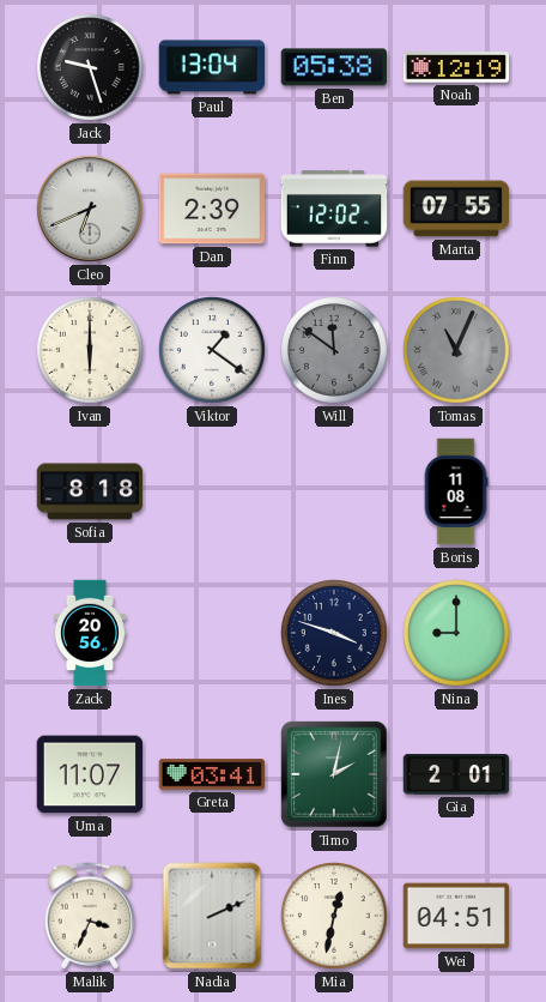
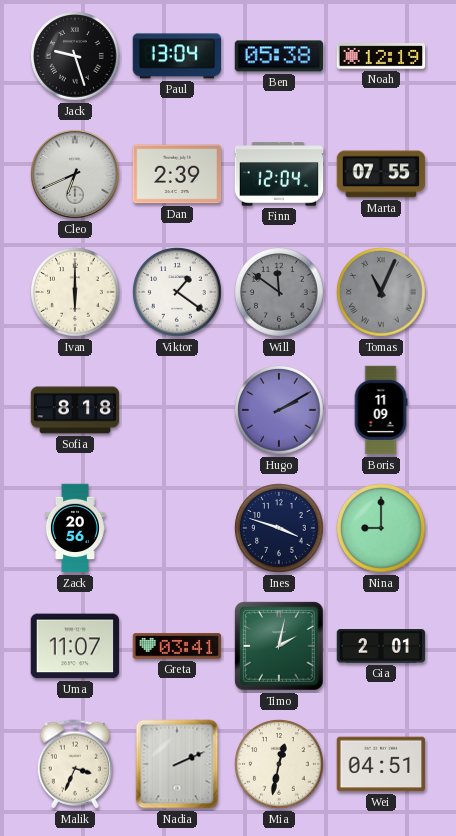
Finn: 12:02 -> 12:04 (279, 174)
Hugo: none -> 2:10 (279, 410)
Boris: 11:08 -> 11:09 (381, 410)
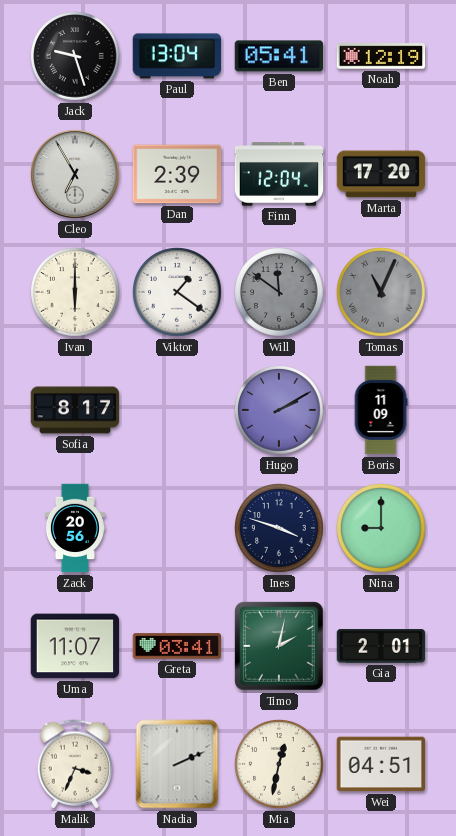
Ben: 05:38 -> 05:41 (278, 56)
Cleo: 6:41 -> 6:55 (75, 174)
Marta: 07:55 -> 17:20 (381, 174)
Sofia: 8:18 -> 8:17 (75, 410)
